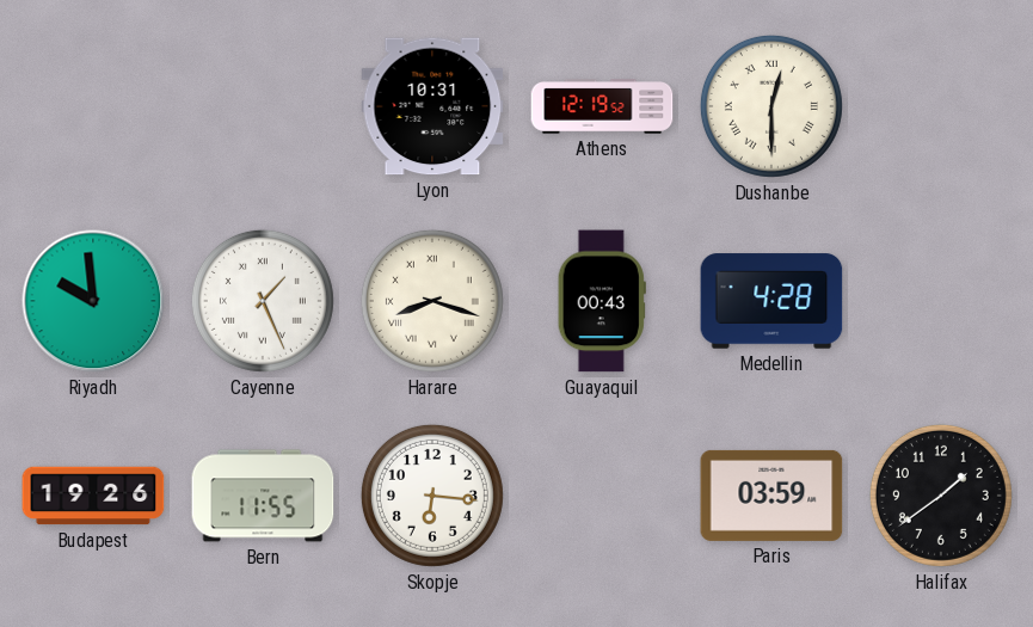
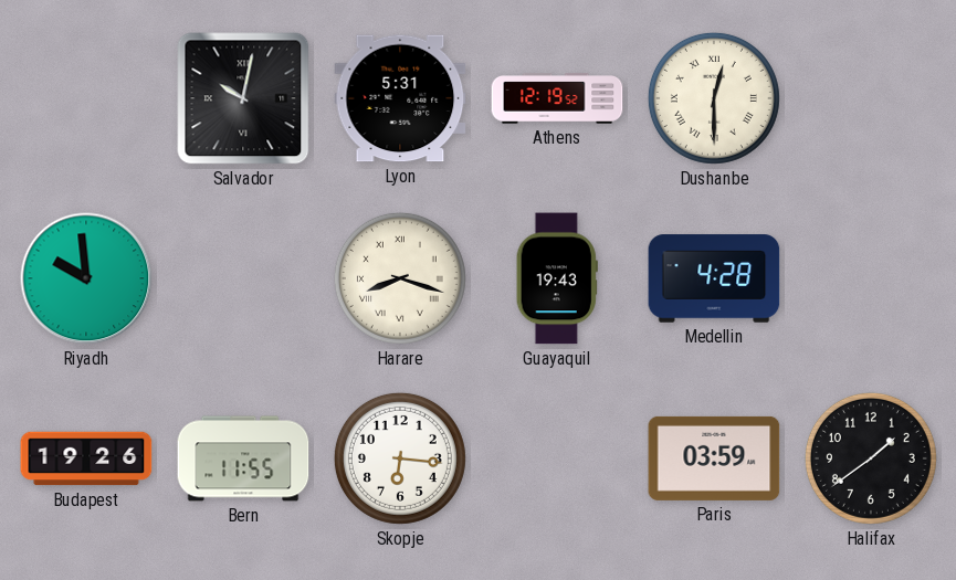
Salvador: none -> 10:02 (243, 98)
Lyon: 10:31 -> 5:31 (400, 98)
Cayenne: 1:26 -> none (263, 301)
Guayaquil: 00:43 -> 19:43 (557, 278)
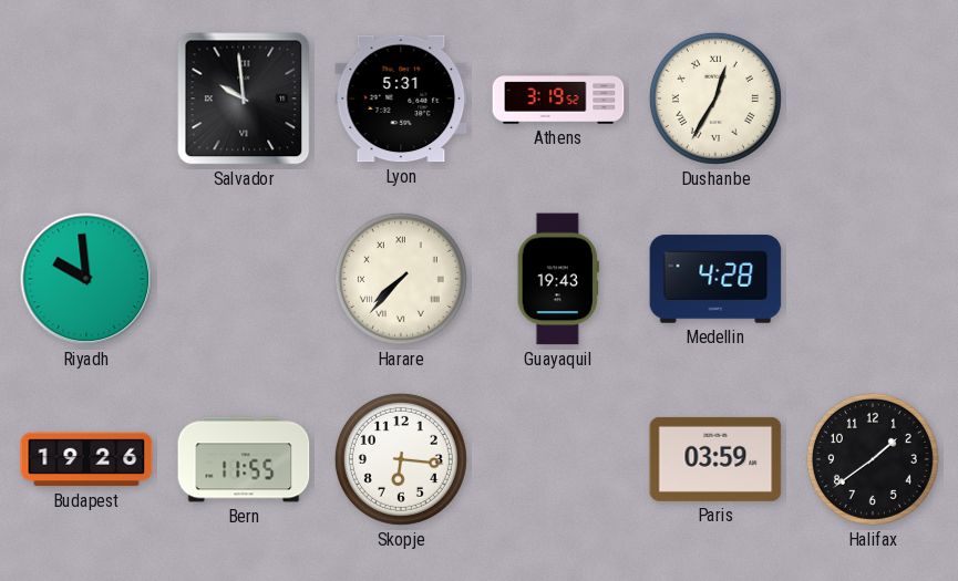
Salvador: 10:02 -> 9:59 (244, 98)
Athens: 12:19 -> 3:19 (558, 98)
Dushanbe: 12:30 -> 12:35 (715, 98)
Harare: 8:18 -> 7:37 (401, 279)
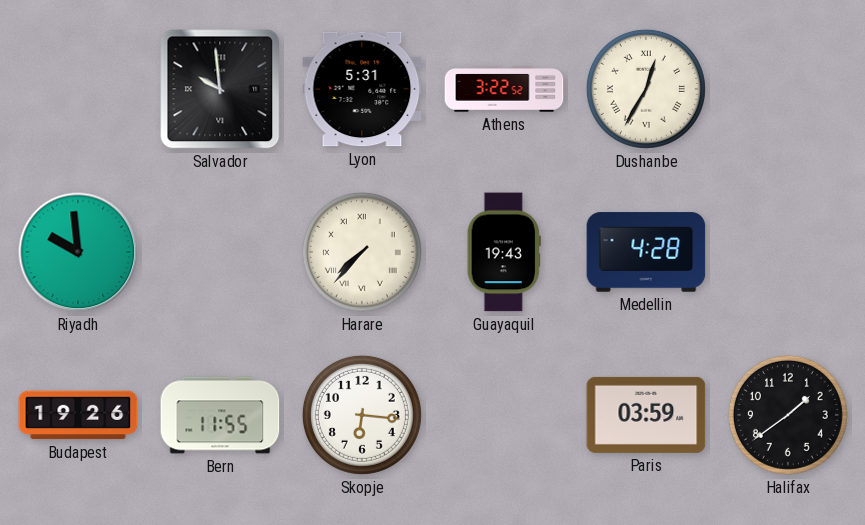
Athens: 3:19 -> 3:22 (504, 89)
